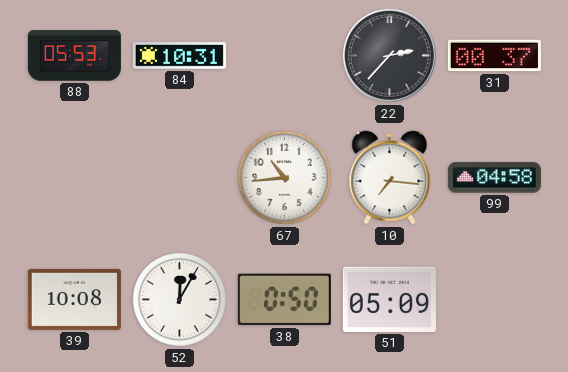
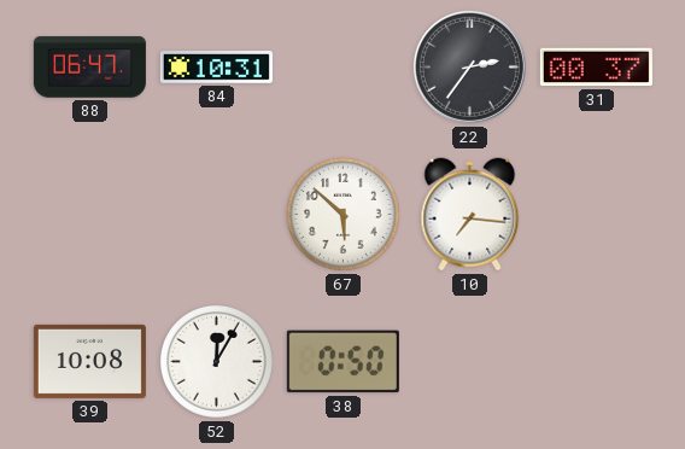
88: 05:53 -> 06:47 (89, 68)
22: 2:37 -> 2:36 (469, 66)
67: 10:44 -> 5:52 (342, 214)
99: 04:58 -> none (494, 178)
51: 05:09 -> none (389, 299)
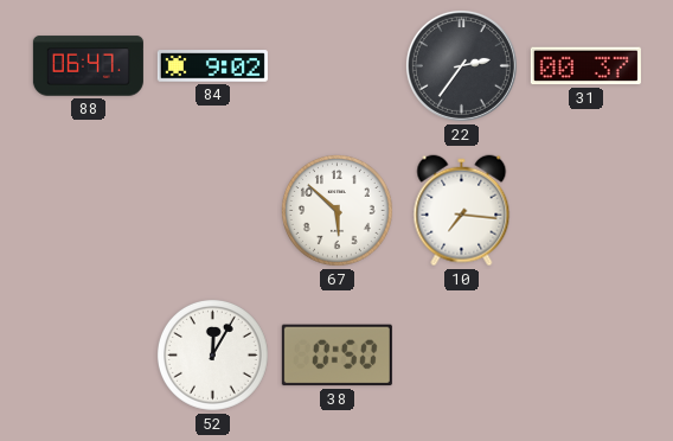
84: 10:31 -> 9:02 (212, 66)
39: 10:08 -> none (89, 361)
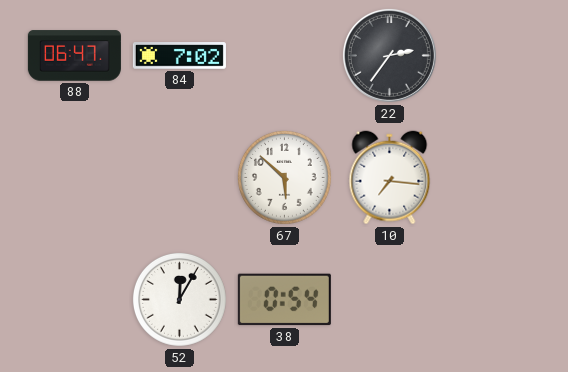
84: 9:02 -> 7:02 (179, 56)
31: 00:37 -> none (585, 66)
38: 0:50 -> 0:54 (284, 300)
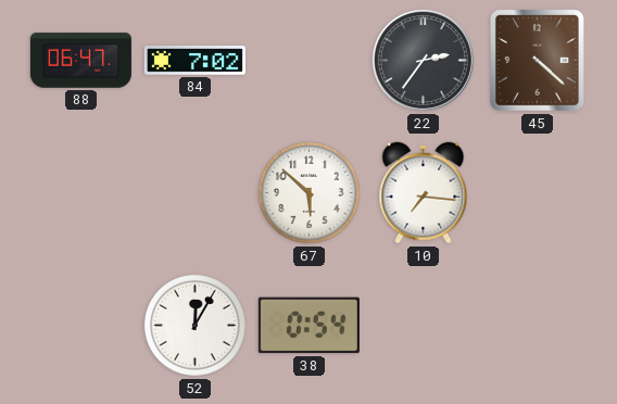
45: none -> 4:22 (537, 61)
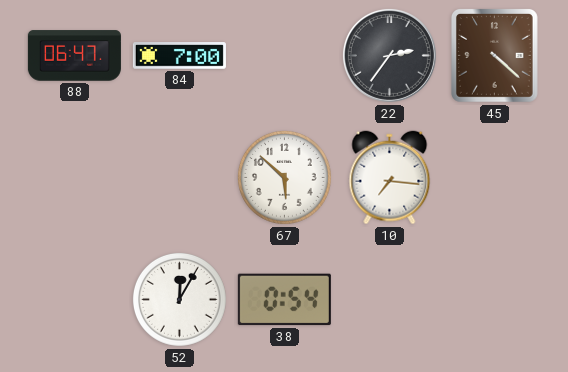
84: 7:02 -> 7:00 (179, 56)
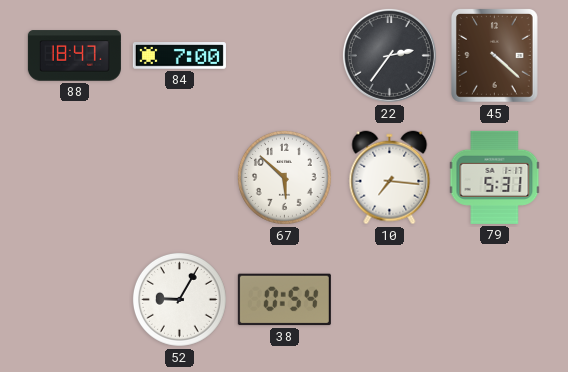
88: 06:47 -> 18:47 (74, 56)
79: none -> 5:31 (495, 177)
52: 12:05 -> 9:05 (179, 299)
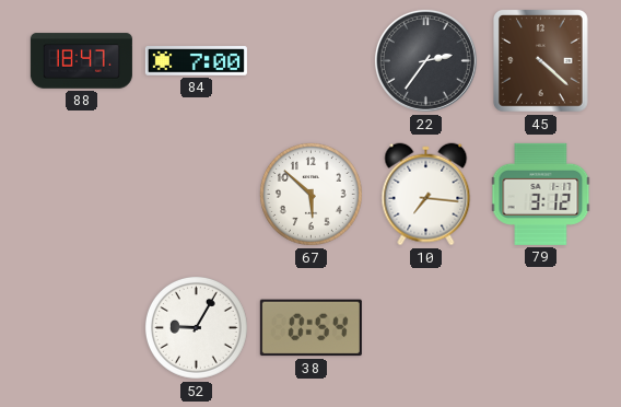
79: 5:31 -> 3:12 (541, 194)
